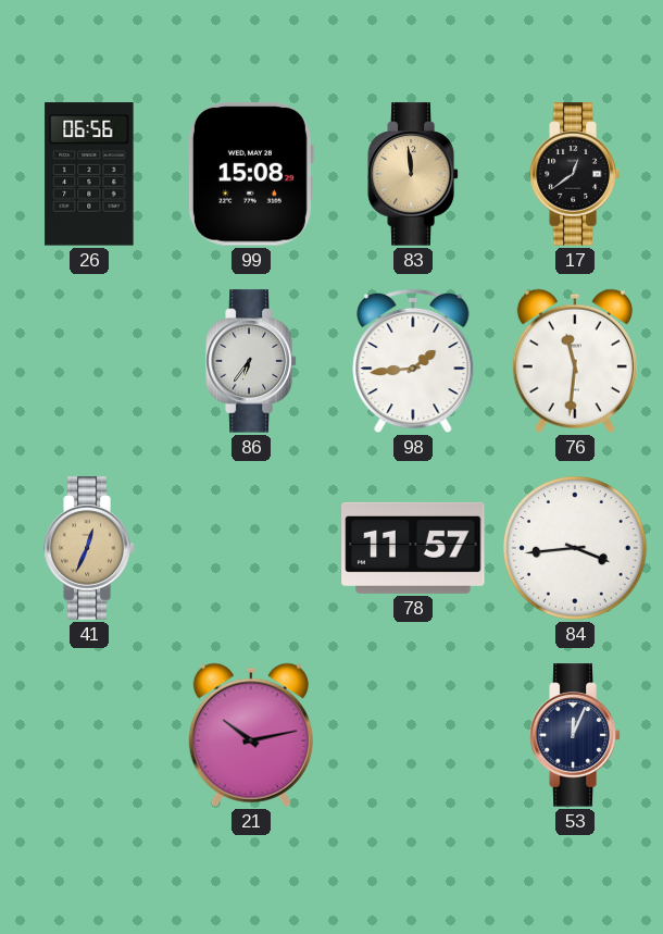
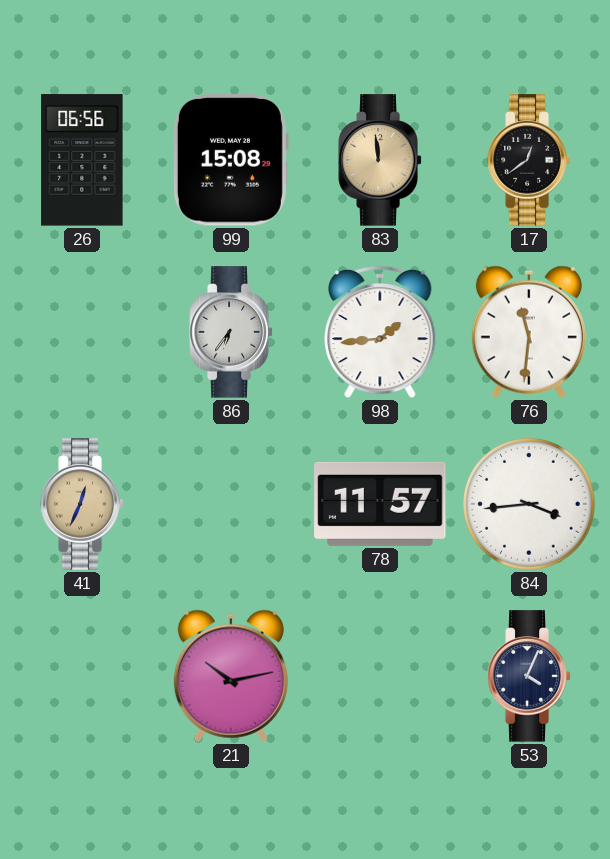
53: 12:04 -> 4:04 (529, 676)
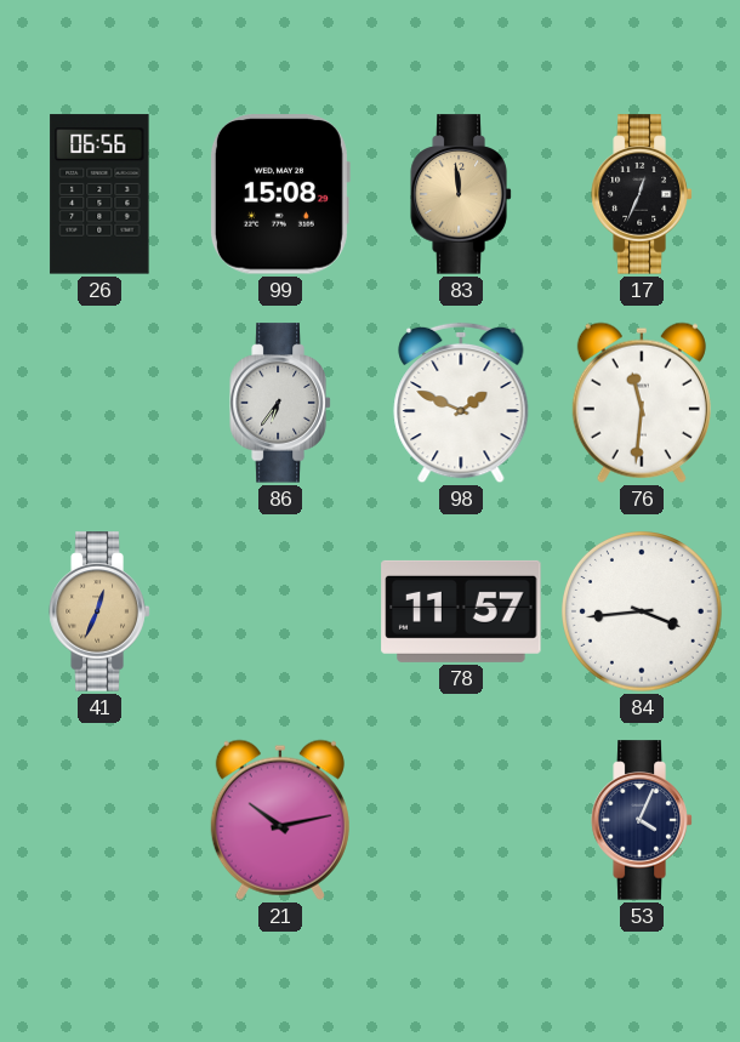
17: 12:39 -> 12:34 (642, 194)
98: 1:44 -> 1:49 (461, 403)
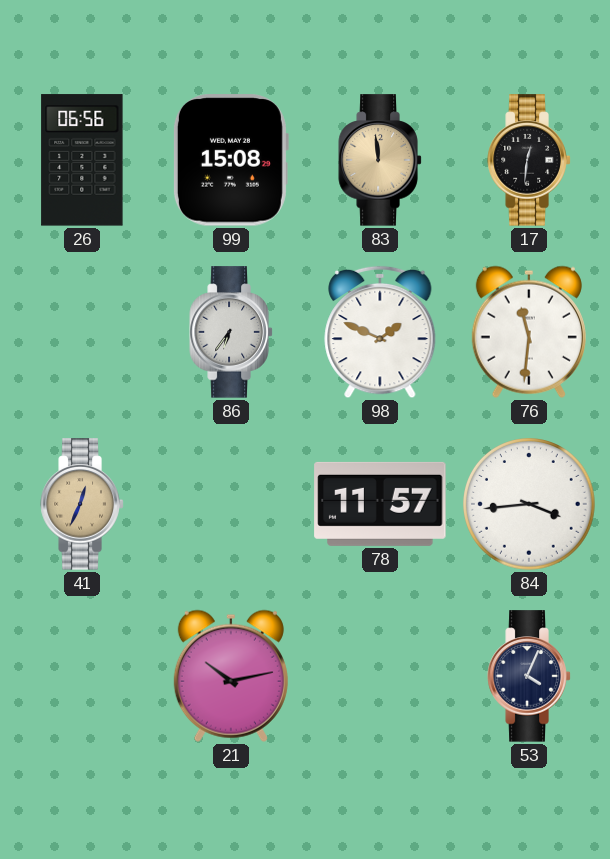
17: 12:34 -> 12:31 (529, 160)
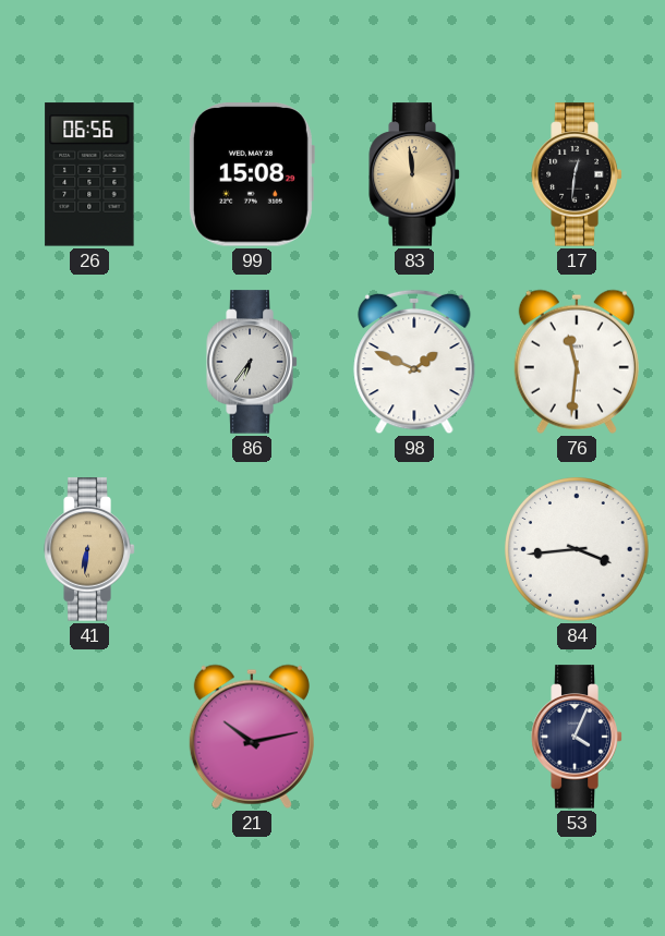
41: 12:34 -> 6:31 (89, 549)
78: 11:57 -> none (380, 504)
